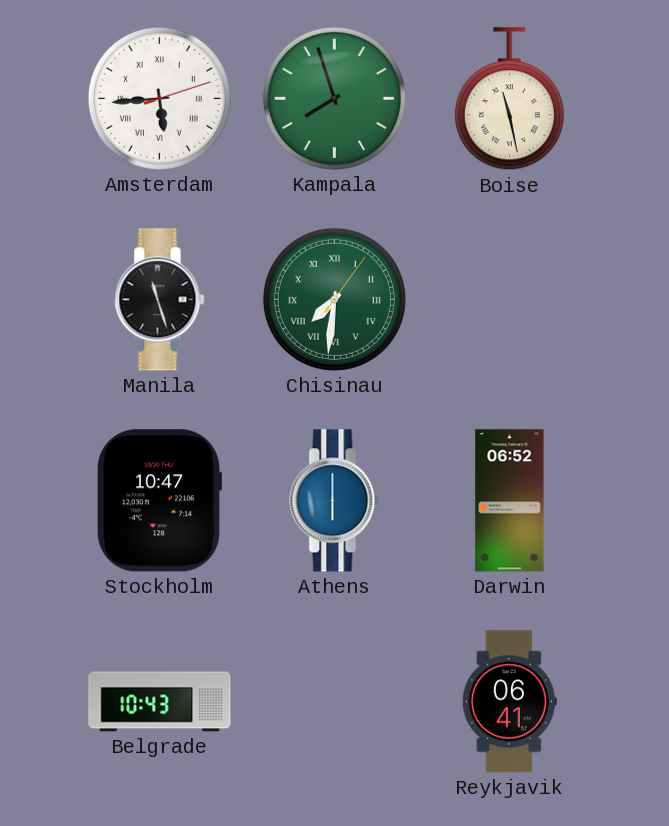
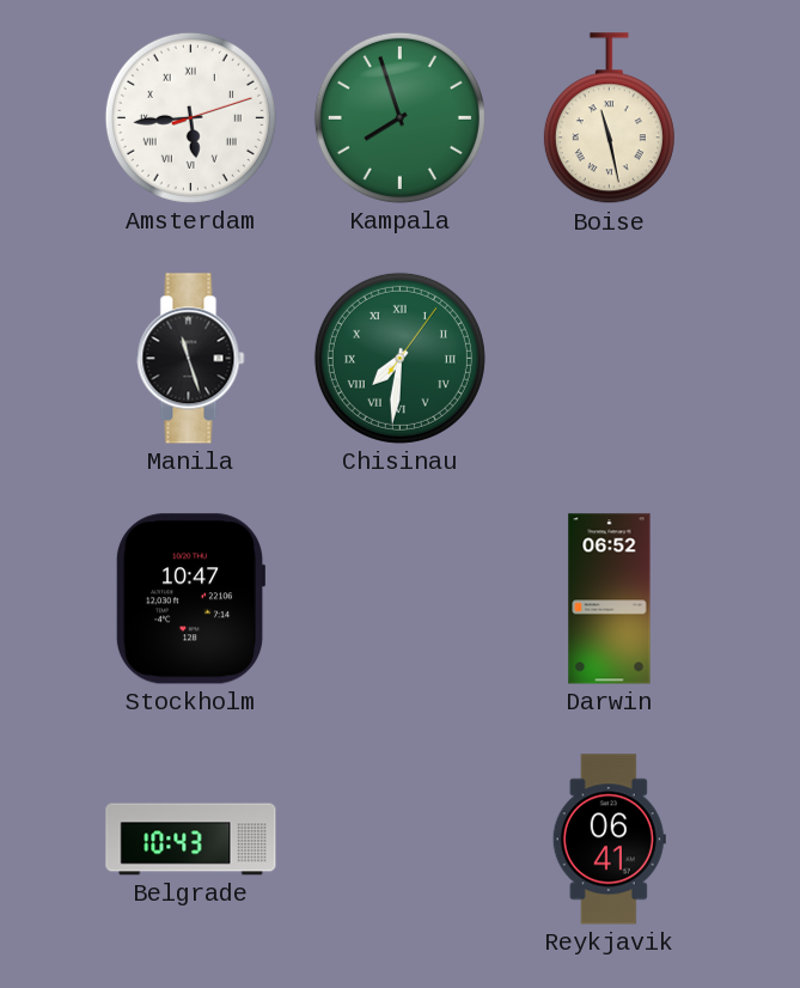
Athens: 6:00 -> none (335, 501)
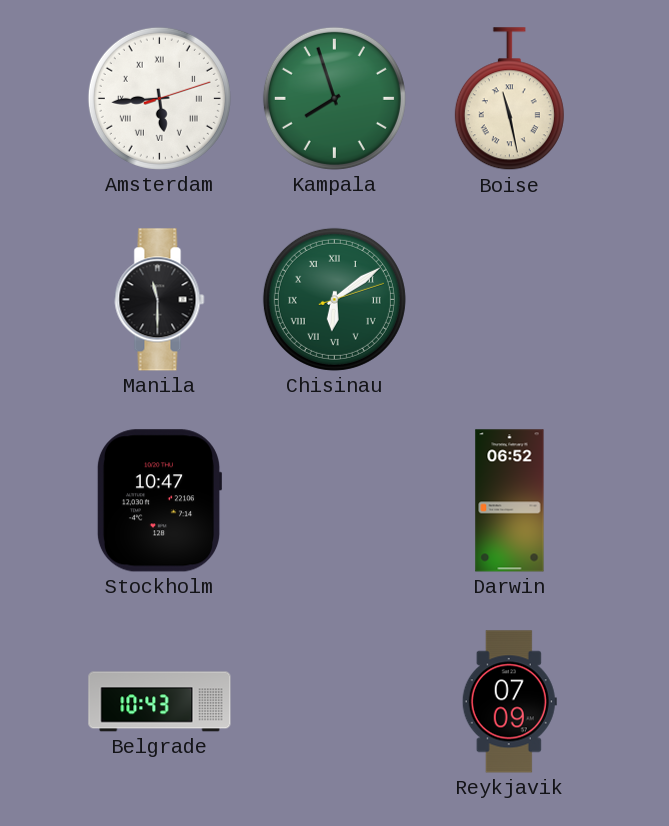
Manila: 11:27 -> 11:30 (160, 300)
Chisinau: 7:31 -> 6:09 (334, 299)
Reykjavik: 06:41 -> 07:09 (509, 702)
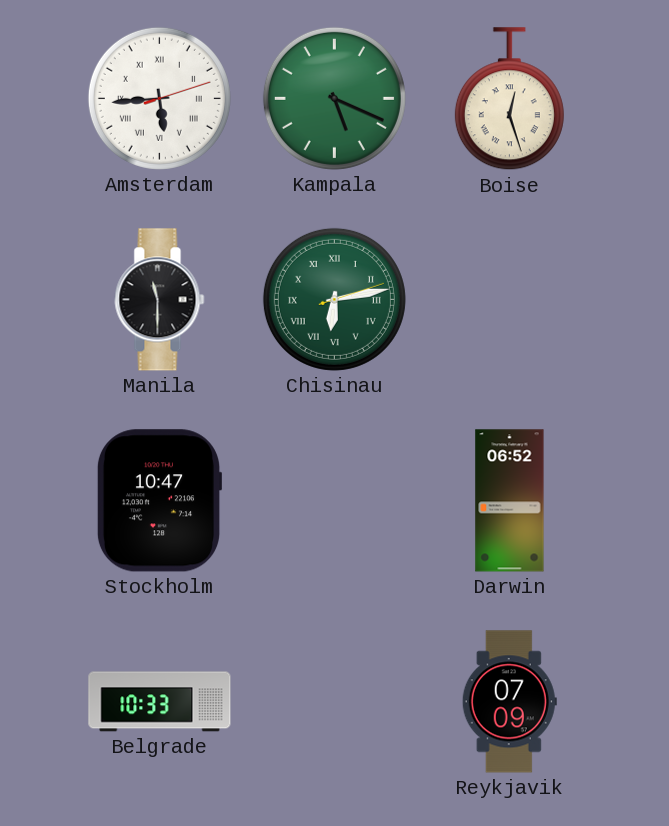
Kampala: 7:57 -> 5:19 (334, 98)
Boise: 11:28 -> 12:27 (509, 99)
Chisinau: 6:09 -> 6:13 (334, 299)
Belgrade: 10:43 -> 10:33 (160, 702)
